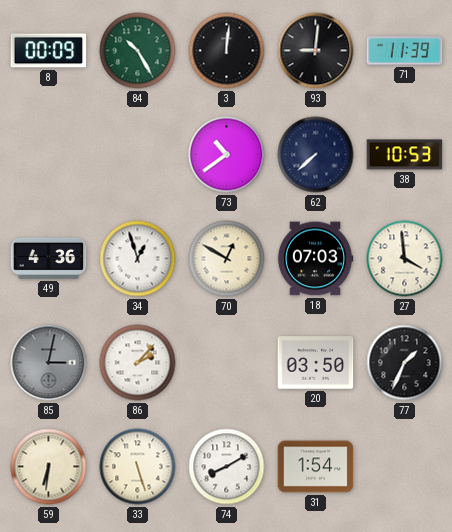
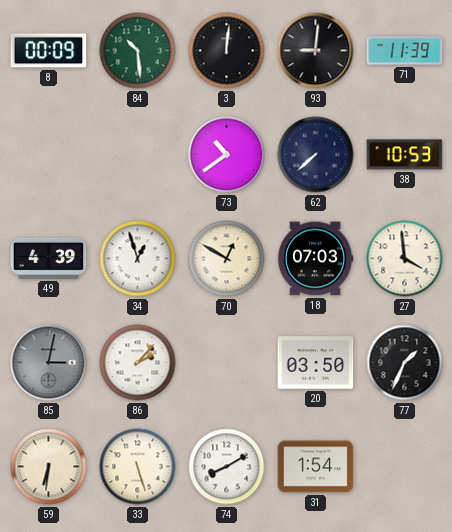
84: 10:25 -> 10:29 (138, 51)
49: 4:36 -> 4:39 (49, 258)
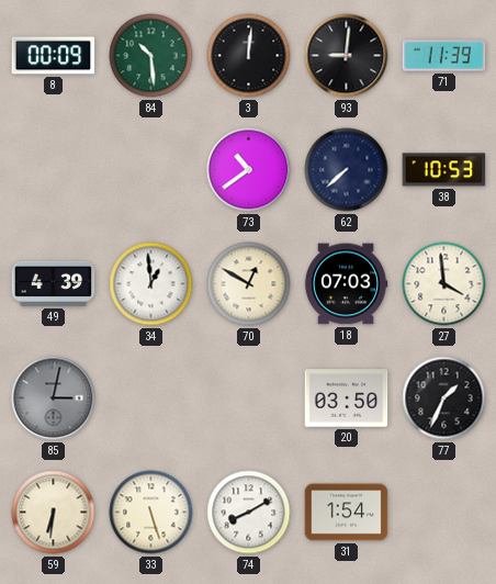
34: 12:57 -> 12:59 (151, 284)
86: 2:07 -> none (138, 363)
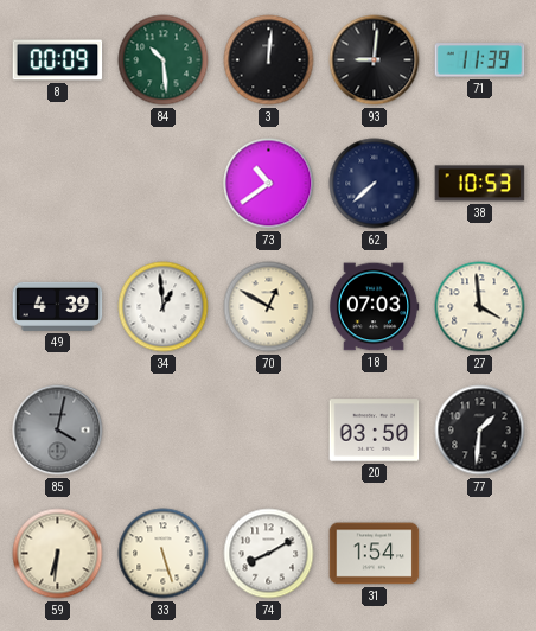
85: 3:02 -> 4:02 (58, 431)
77: 1:34 -> 1:31 (480, 431)
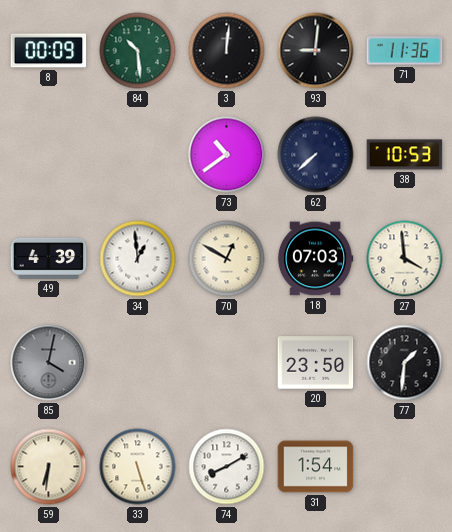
71: 11:39 -> 11:36 (405, 51)
20: 03:50 -> 23:50 (316, 363)
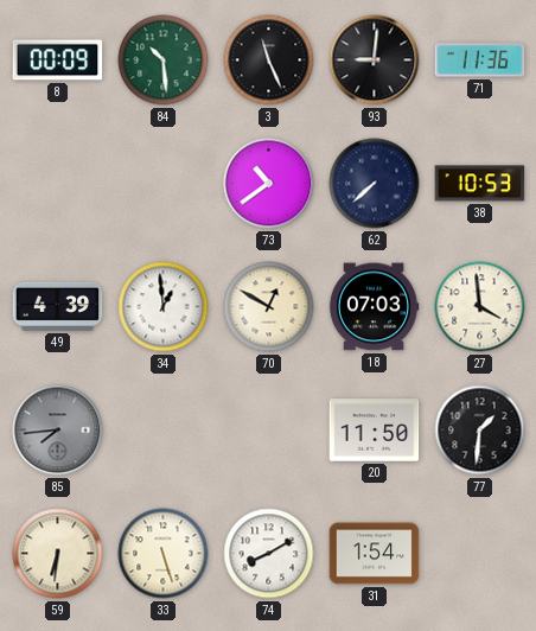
3: 12:01 -> 11:26 (269, 60)
85: 4:02 -> 7:44 (58, 431)
20: 23:50 -> 11:50 (375, 431)
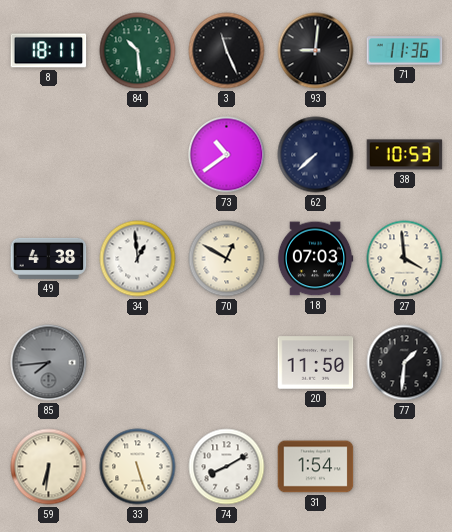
8: 00:09 -> 18:11 (49, 51)
49: 4:39 -> 4:38 (49, 258)
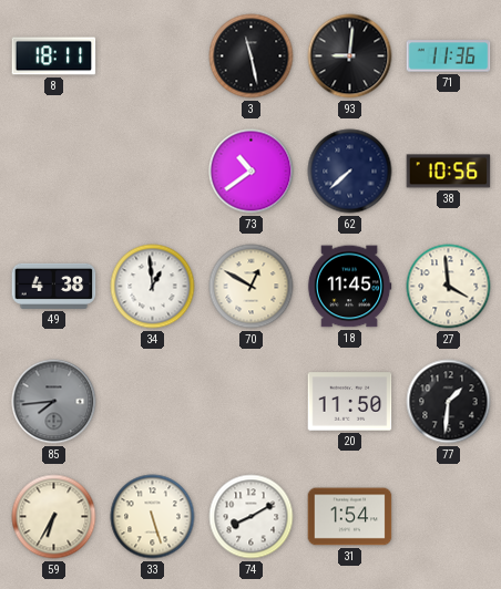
84: 10:29 -> none (138, 51)
3: 11:26 -> 11:28 (252, 56)
38: 10:53 -> 10:56 (449, 172)
18: 07:03 -> 11:45 (349, 287)
59: 6:31 -> 6:35 (54, 517)
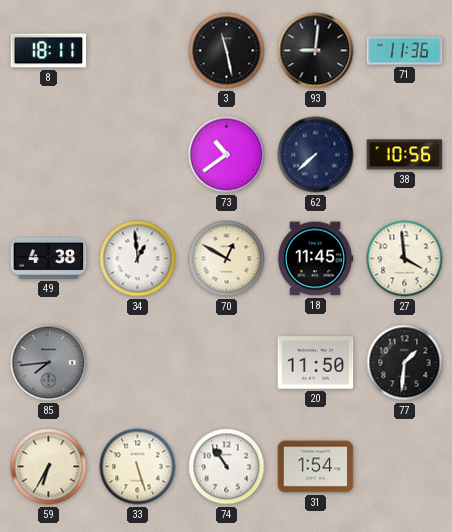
74: 8:10 -> 10:54 (227, 467)
